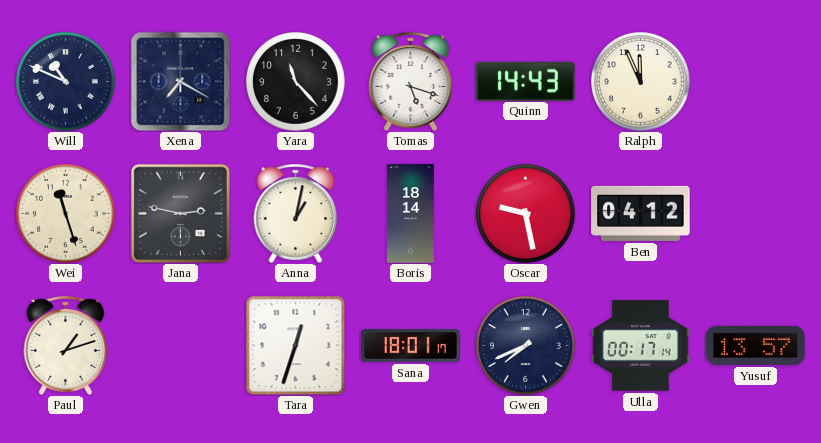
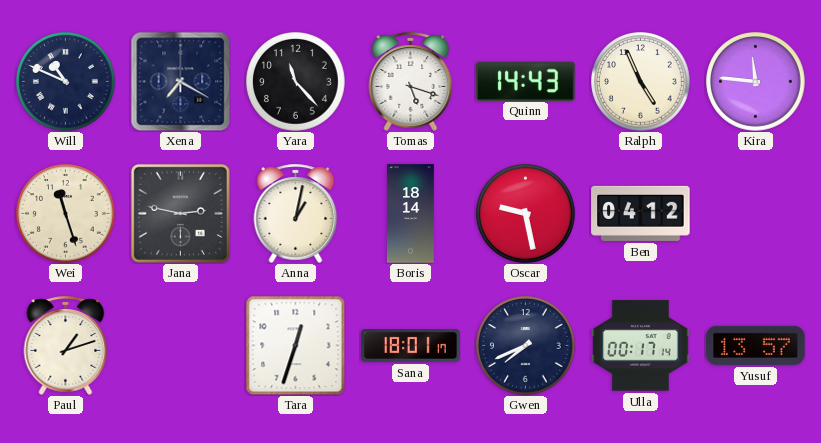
Ralph: 11:56 -> 4:56 (641, 82)
Kira: none -> 11:46 (756, 82)
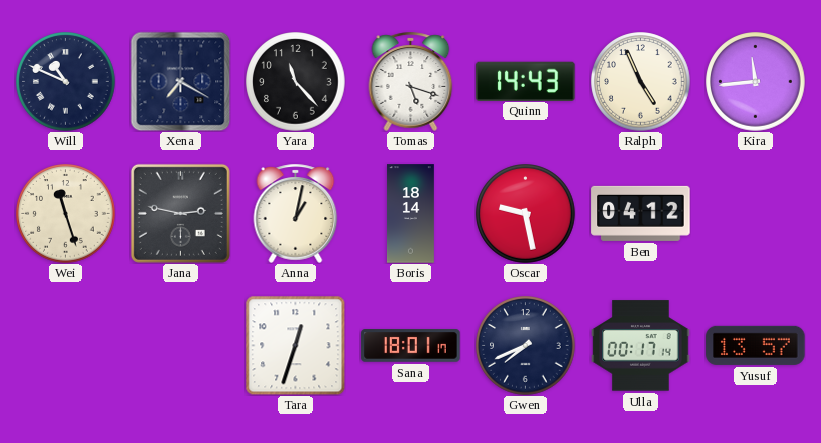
Kira: 11:46 -> 11:44 (756, 82)
Paul: 1:12 -> none (66, 345)
